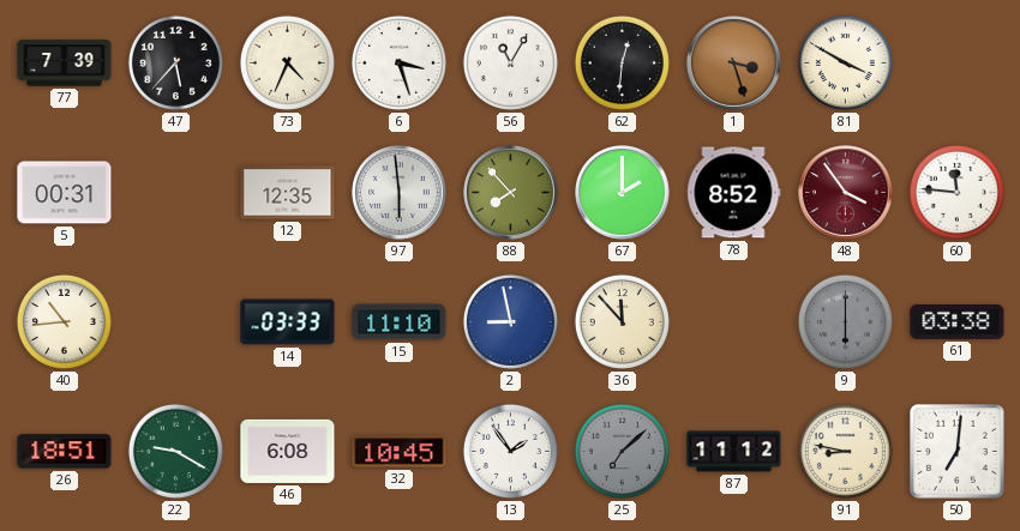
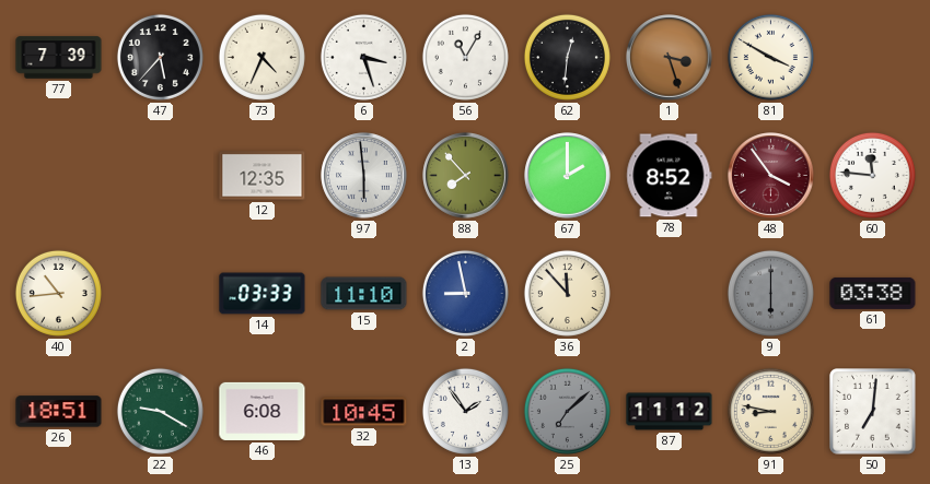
5: 00:31 -> none (65, 193)
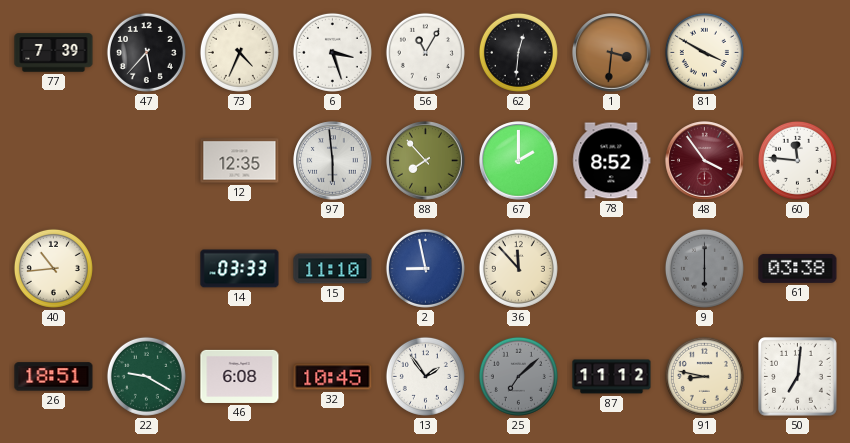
1: 3:27 -> 3:31 (612, 53)
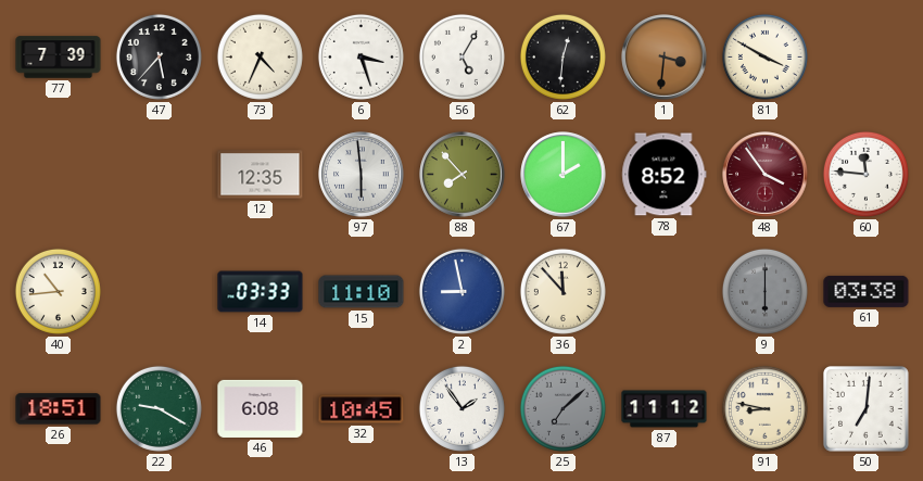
56: 11:05 -> 5:05 (461, 56)
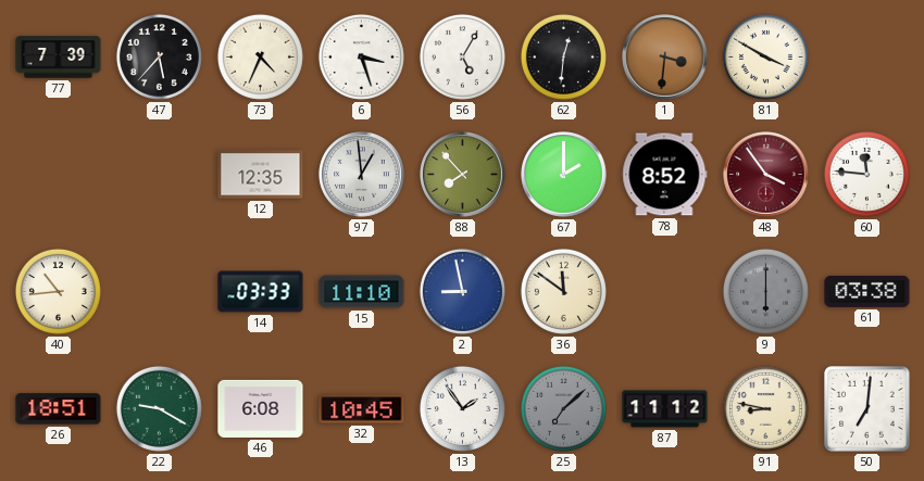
97: 5:59 -> 12:59 (362, 175)
36: 11:53 -> 11:51 (563, 291)
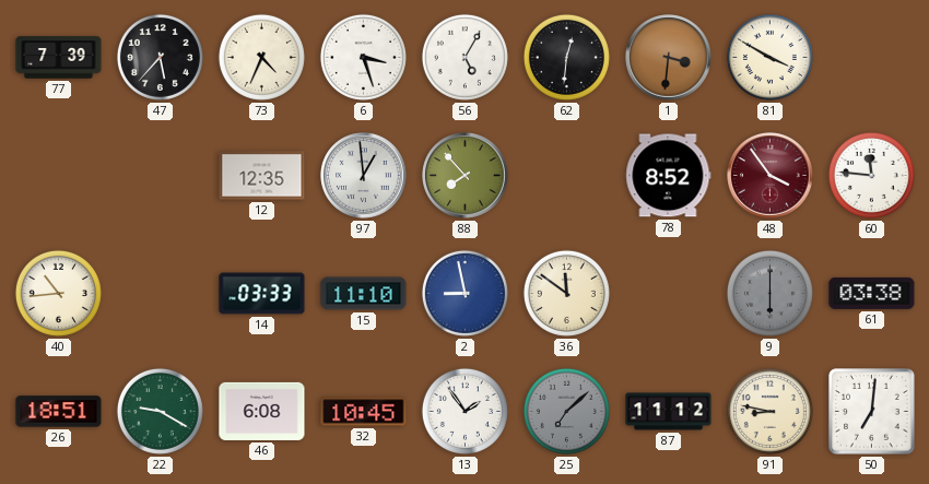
67: 2:00 -> none (564, 175)
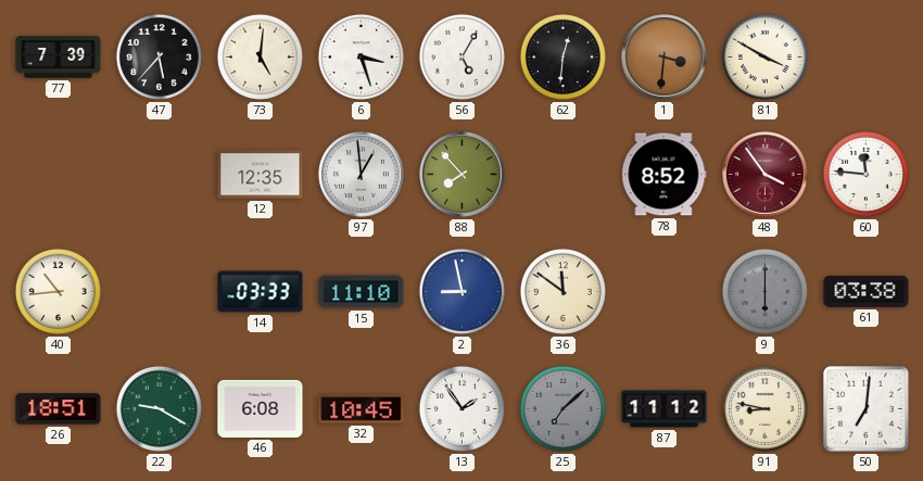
73: 4:34 -> 5:01 (260, 56)
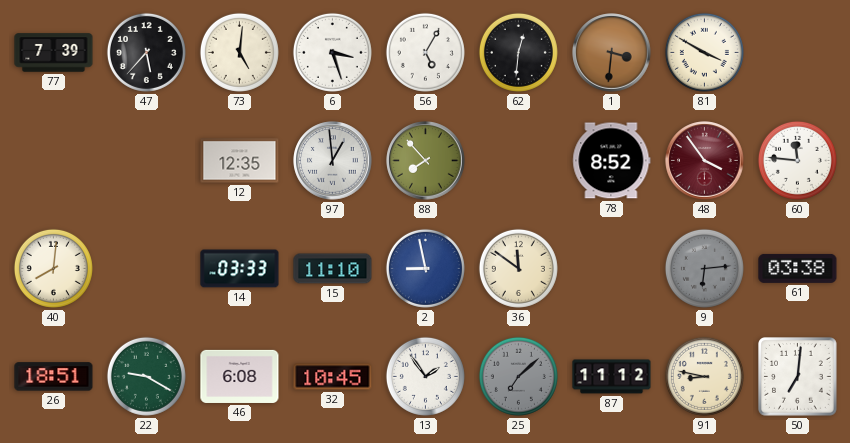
40: 10:44 -> 8:01 (53, 268)
9: 6:00 -> 6:14 (704, 268)
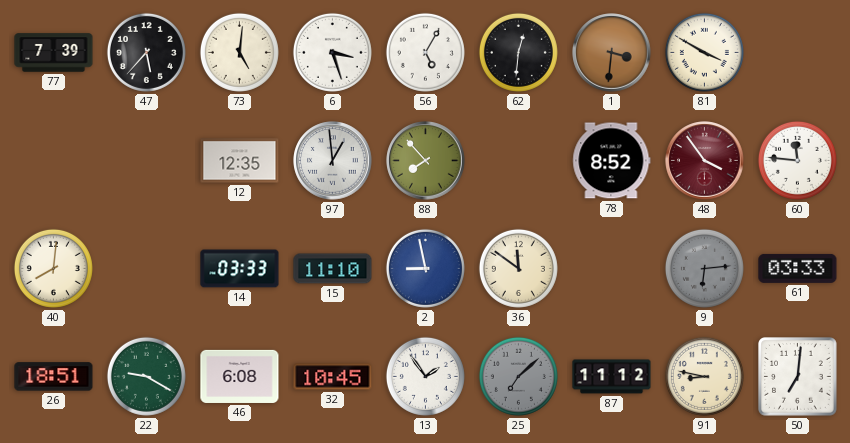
61: 03:38 -> 03:33 (798, 268)
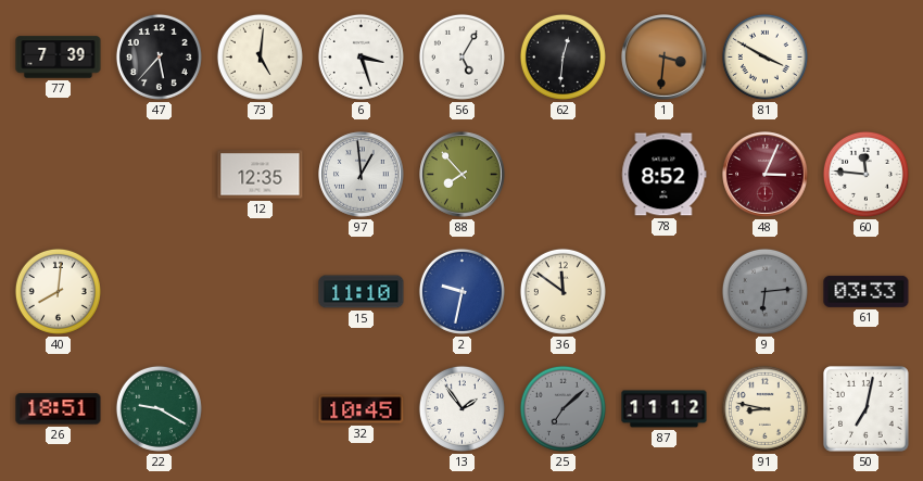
48: 3:54 -> 3:04 (766, 175)
14: 03:33 -> none (240, 269)
2: 8:58 -> 9:32 (461, 291)
46: 6:08 -> none (240, 376)
50: 7:01 -> 7:02 (867, 409)
